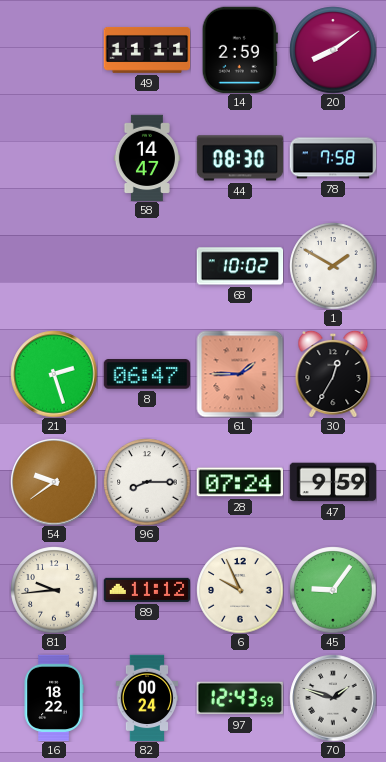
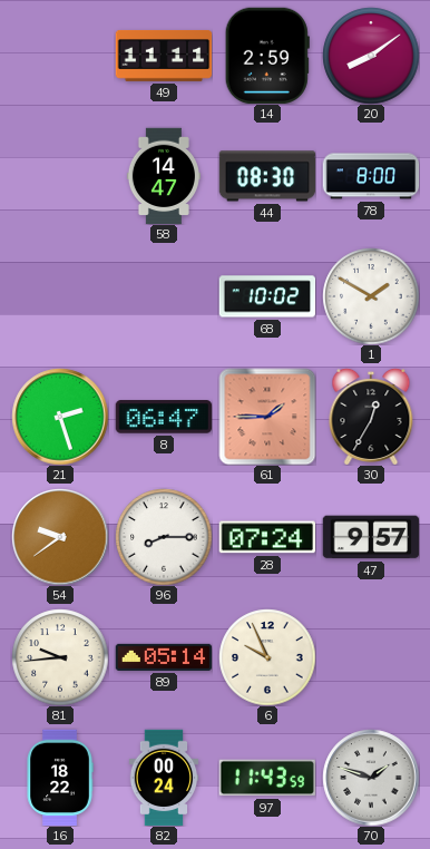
78: 7:58 -> 8:00 (371, 176)
47: 9:59 -> 9:57 (371, 537)
89: 11:12 -> 05:14 (164, 657)
45: 9:06 -> none (333, 590)
97: 12:43 -> 11:43 (266, 778)
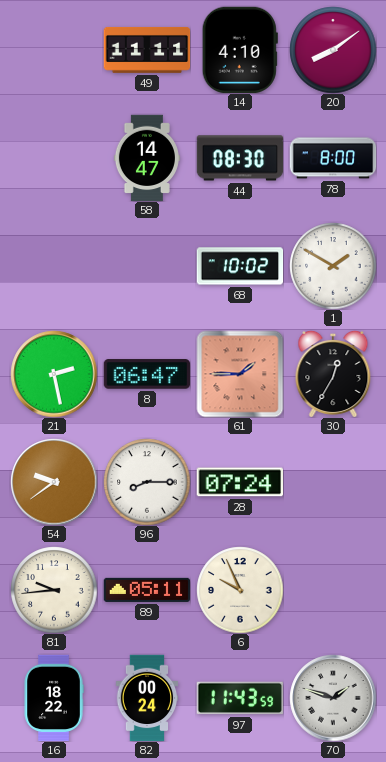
14: 2:59 -> 4:10 (240, 50)
21: 2:27 -> 2:28 (54, 374)
47: 9:57 -> none (371, 537)
89: 05:14 -> 05:11 (147, 590)
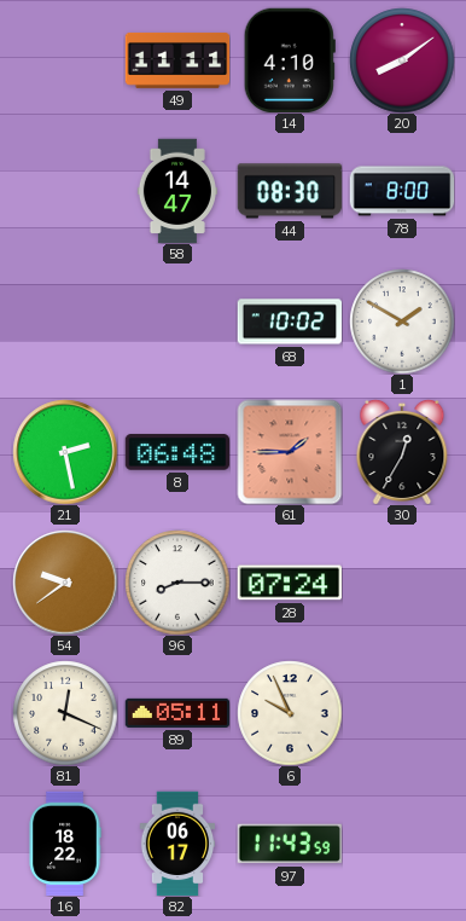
8: 06:47 -> 06:48 (177, 452)
81: 9:44 -> 12:19 (65, 713)
82: 00:24 -> 06:17 (177, 844)
70: 1:48 -> none (333, 698)
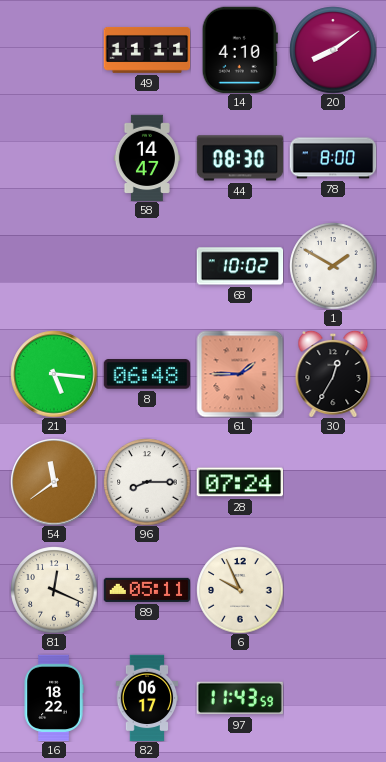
21: 2:28 -> 5:16 (54, 374)
54: 9:39 -> 11:39 (54, 482)
